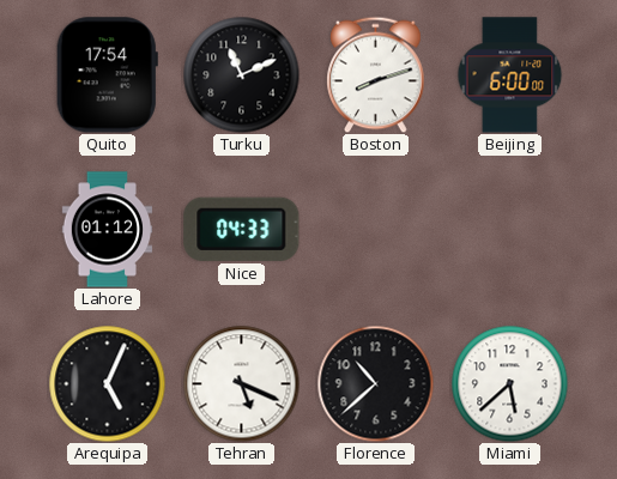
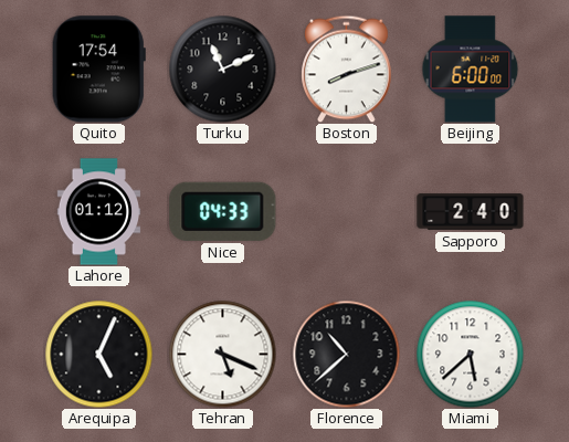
Sapporo: none -> 2:40 (471, 212)
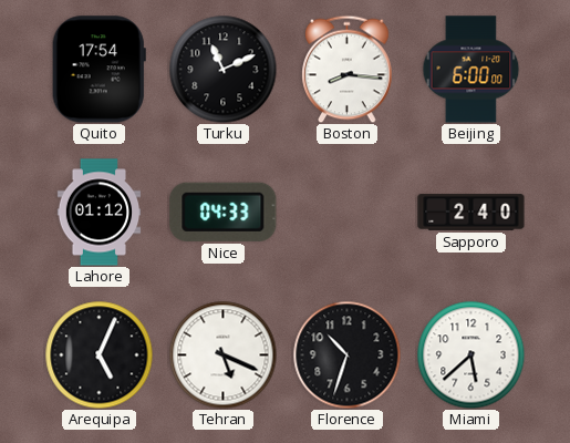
Boston: 8:12 -> 8:16 (348, 69)
Florence: 10:38 -> 10:33 (346, 354)
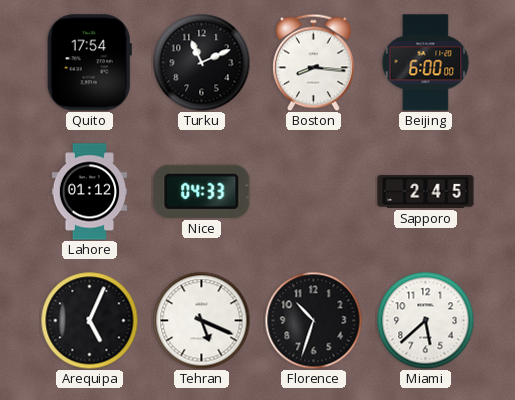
Sapporo: 2:40 -> 2:45 (426, 192)
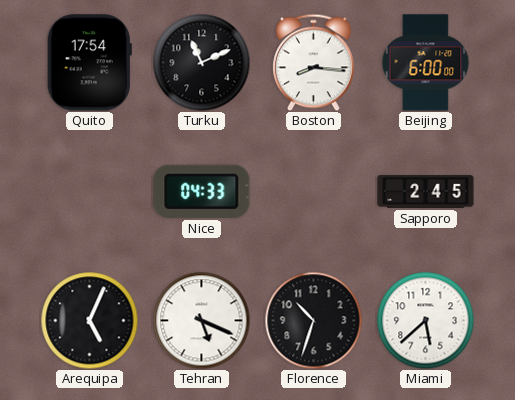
Lahore: 01:12 -> none (90, 192)
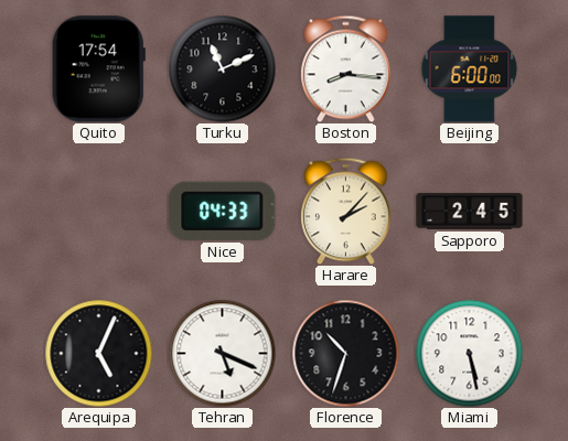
Harare: none -> 2:07 (346, 211)
Miami: 5:38 -> 5:28 (469, 353)
